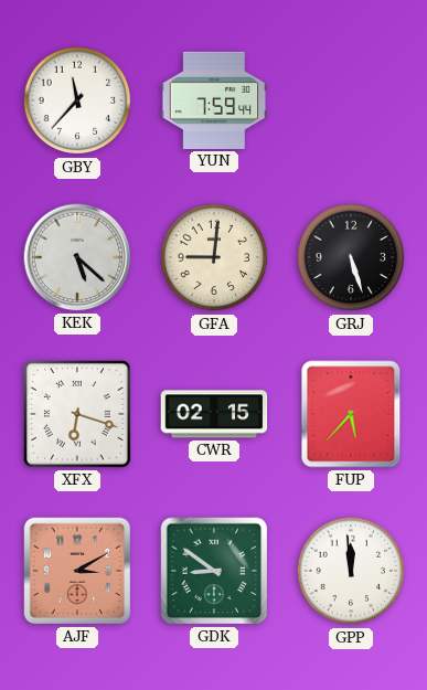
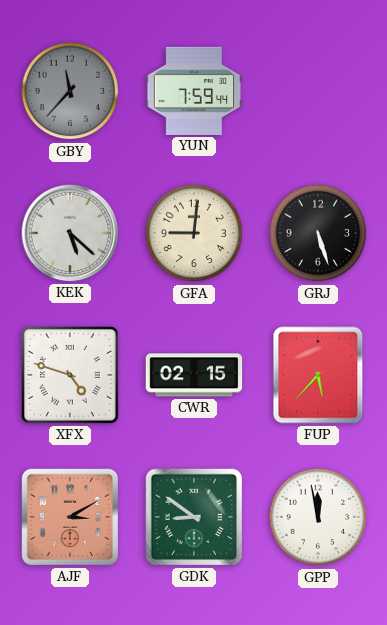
GBY dial: white -> grey (70, 91)
XFX: 6:18 -> 4:48 (70, 375)
GPP: 11:59 -> 11:58 (318, 517)
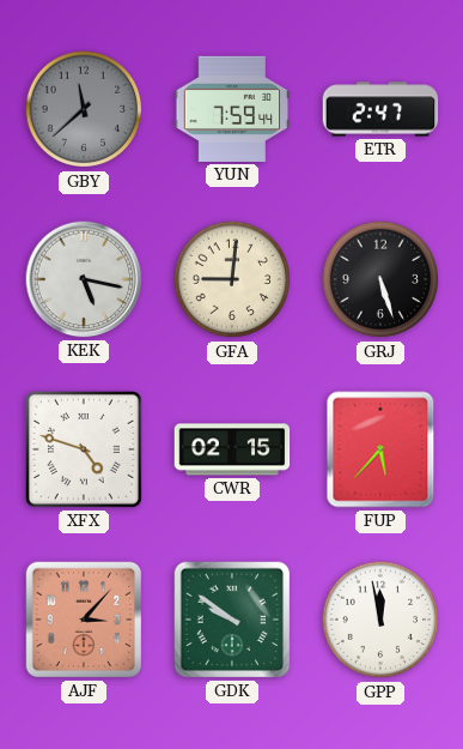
GBY: 11:37 -> 11:38 (84, 109)
ETR: none -> 2:47 (380, 109)
KEK: 5:22 -> 5:17 (84, 279)
AJF: 3:10 -> 3:07 (84, 620)
GDK: 8:51 -> 9:51 (232, 620)
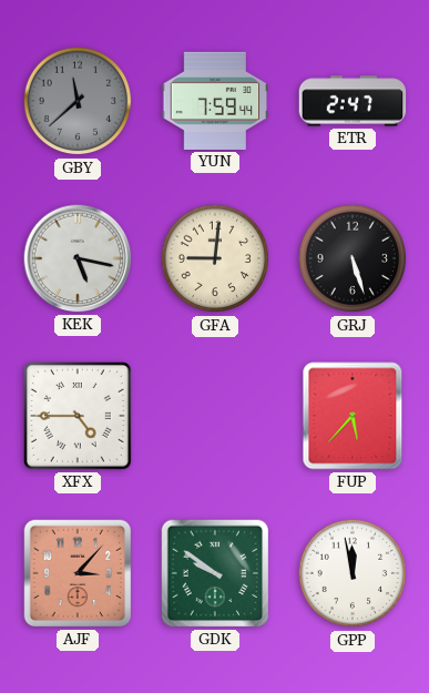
XFX: 4:48 -> 4:45 (78, 416)
CWR: 02:15 -> none (232, 449)
